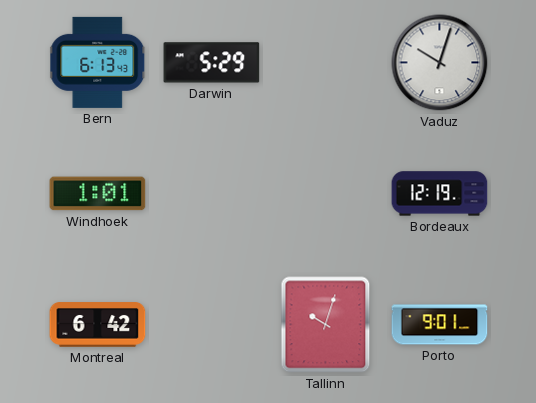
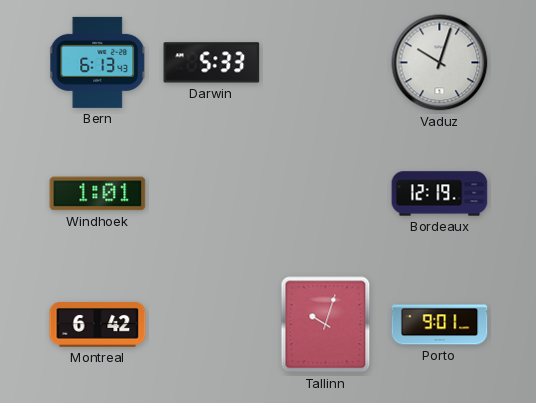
Darwin: 5:29 -> 5:33 (212, 63)
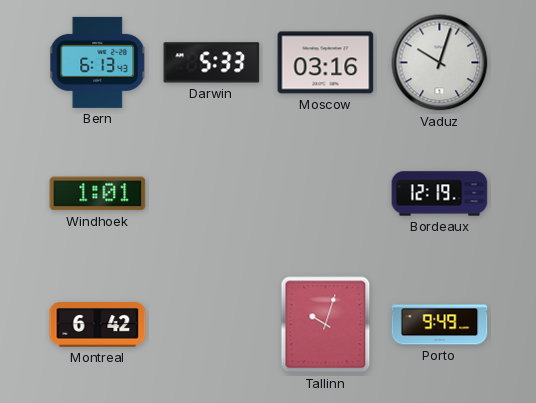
Moscow: none -> 03:16 (326, 63)
Porto: 9:01 -> 9:49 (440, 325)
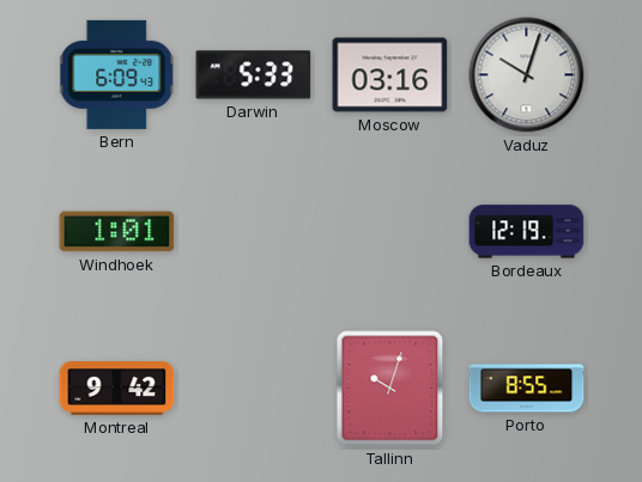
Bern: 6:13 -> 6:09 (117, 74)
Montreal: 6:42 -> 9:42 (117, 389)
Porto: 9:49 -> 8:55 (527, 389)
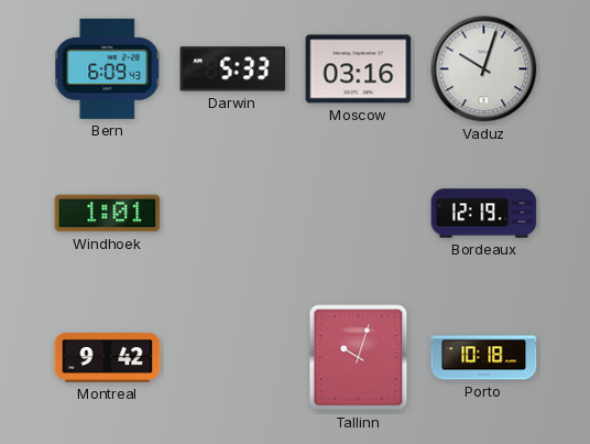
Porto: 8:55 -> 10:18 (484, 358)
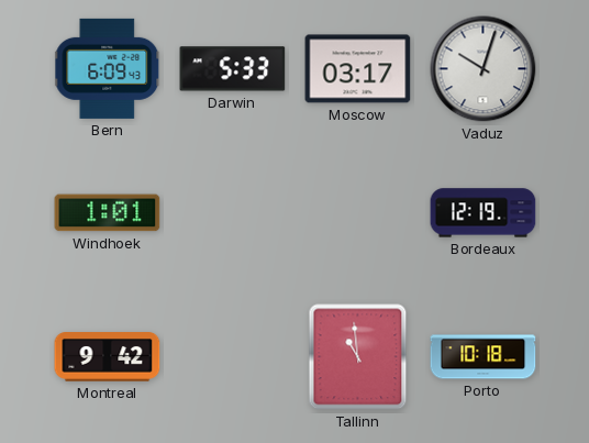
Moscow: 03:16 -> 03:17 (358, 69)
Tallinn: 10:03 -> 10:59 (358, 357)
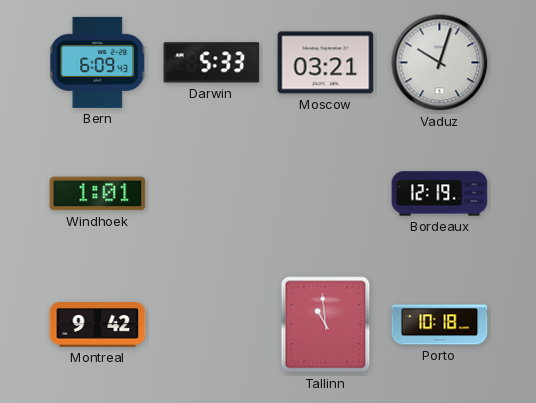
Moscow: 03:17 -> 03:21 (326, 63)
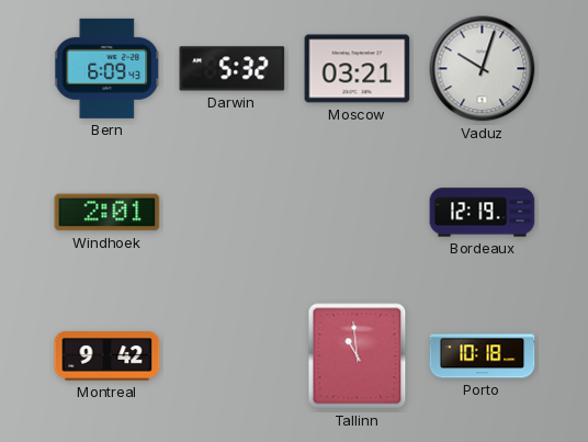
Darwin: 5:33 -> 5:32 (233, 69)
Windhoek: 1:01 -> 2:01 (108, 213)
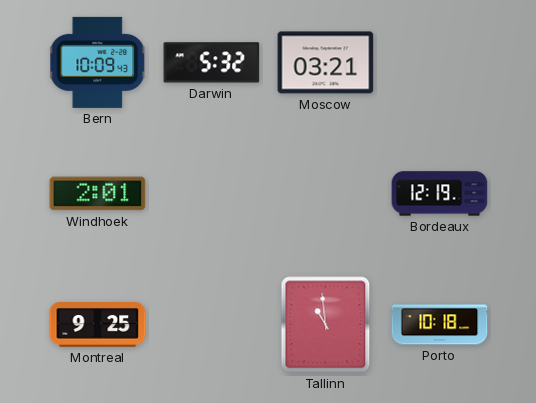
Bern: 6:09 -> 10:09 (98, 62)
Vaduz: 10:03 -> none (483, 69)
Montreal: 9:42 -> 9:25 (98, 325)
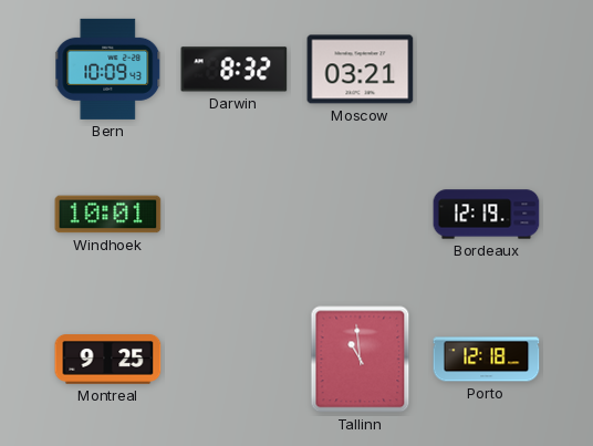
Darwin: 5:32 -> 8:32 (235, 70)
Windhoek: 2:01 -> 10:01 (108, 215)
Porto: 10:18 -> 12:18 (487, 360)
